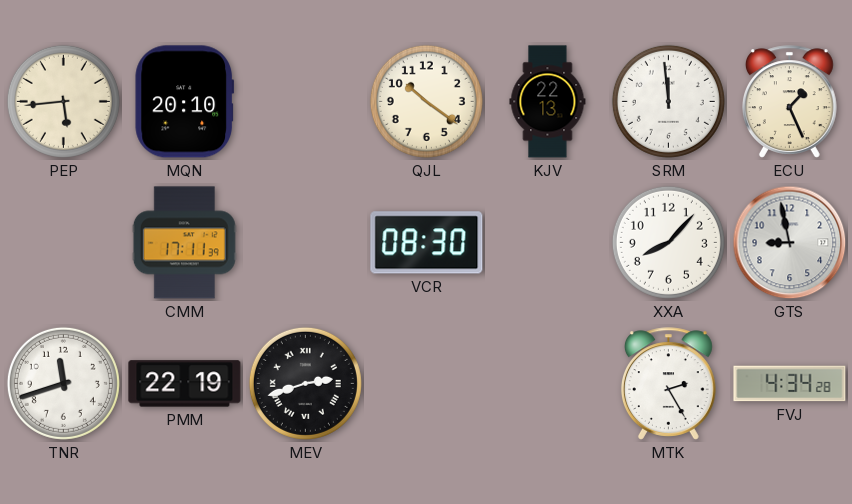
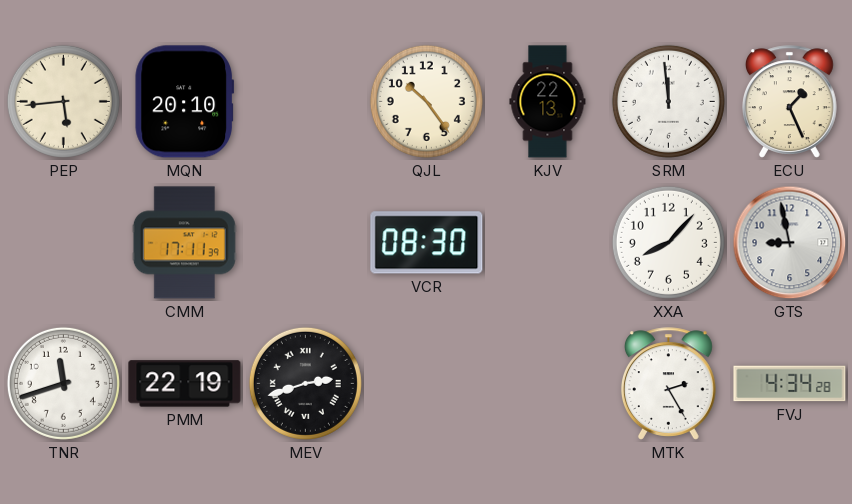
QJL: 10:21 -> 10:24 (426, 101)
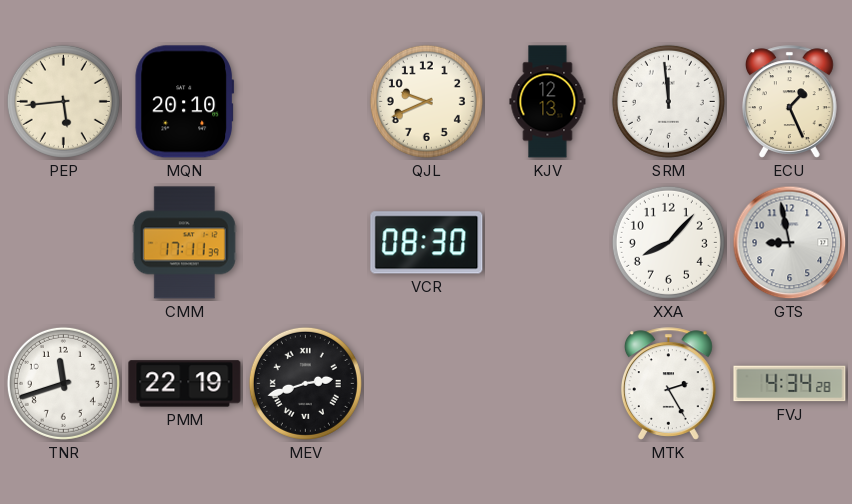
QJL: 10:24 -> 9:41 (426, 101)
KJV: 22:13 -> 12:13 (548, 102)
